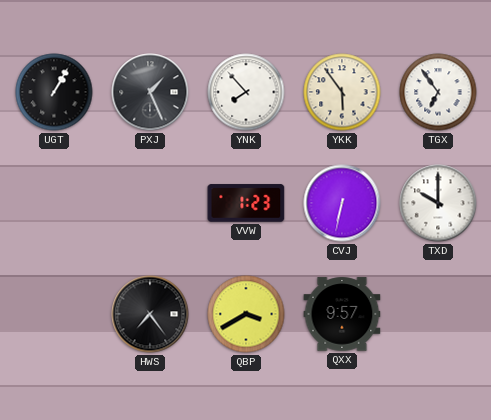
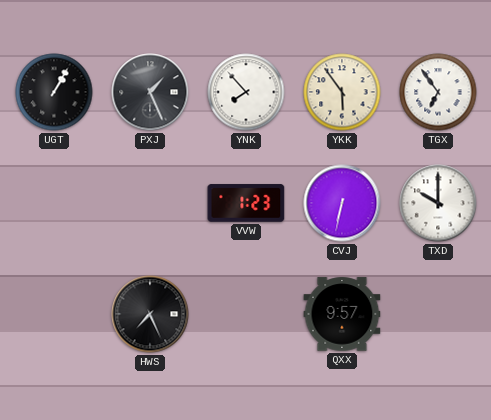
HWS: 7:24 -> 7:26 (150, 314)
QBP: 3:40 -> none (246, 314)
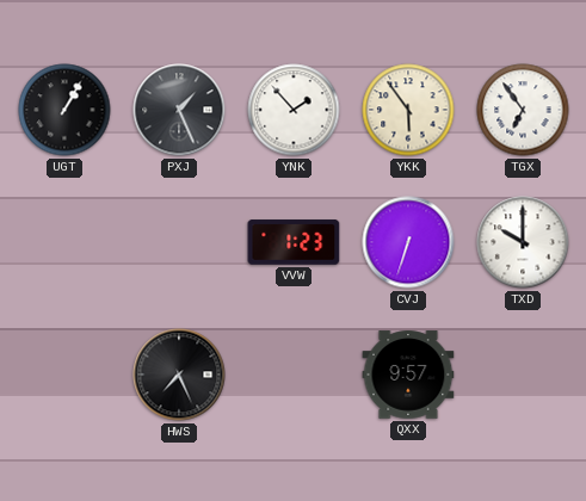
YNK: 7:53 -> 1:53 (294, 110)
CVJ: 6:32 -> 6:33 (408, 242)
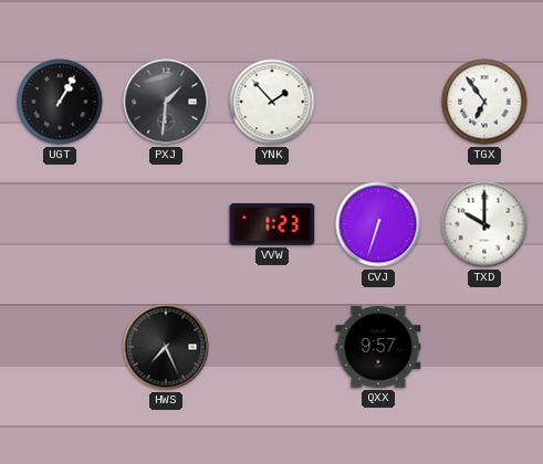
PXJ: 1:26 -> 1:31 (166, 102)
YKK: 5:54 -> none (408, 110)
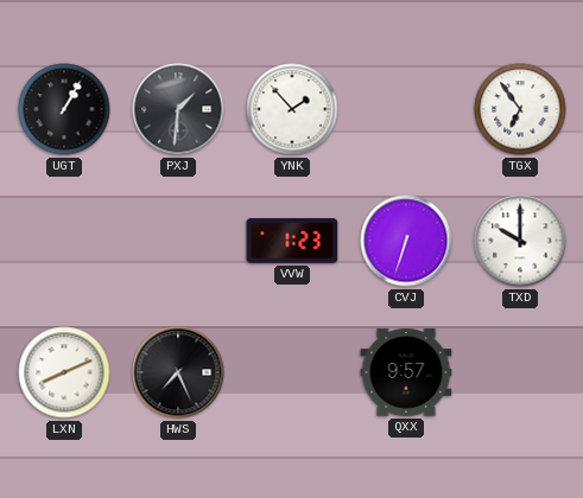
LXN: none -> 8:11 (64, 372)
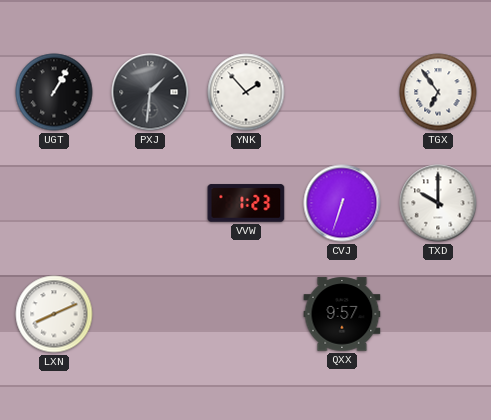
HWS: 7:26 -> none (178, 372)
